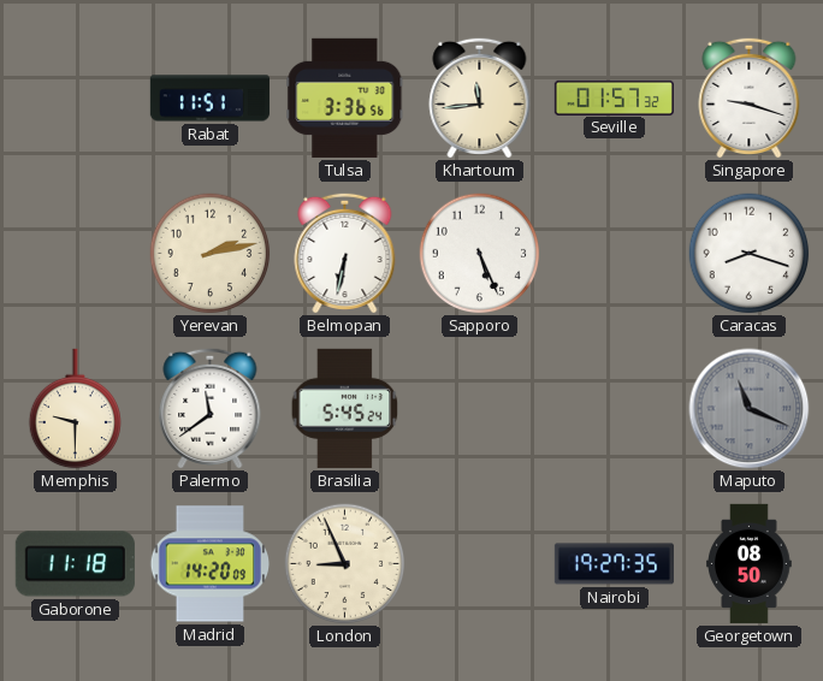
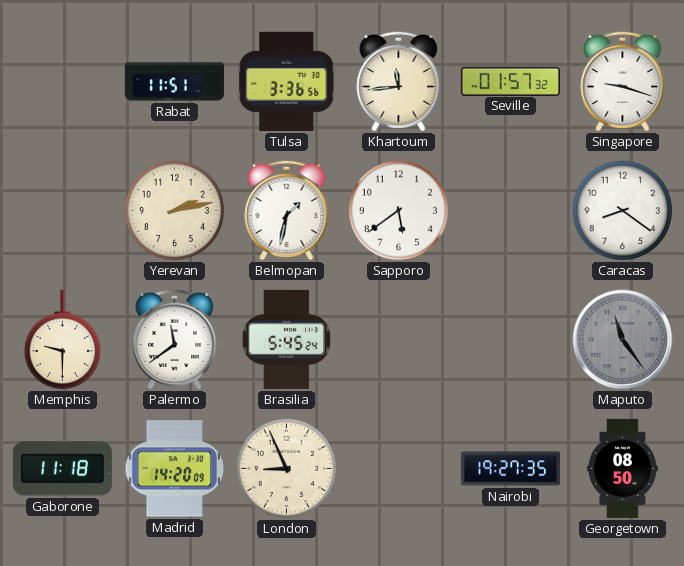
Belmopan: 6:32 -> 1:32 (287, 210)
Sapporo: 5:26 -> 5:39 (399, 211)
Caracas: 8:18 -> 8:21 (623, 211)
Maputo: 11:19 -> 11:24 (623, 340)
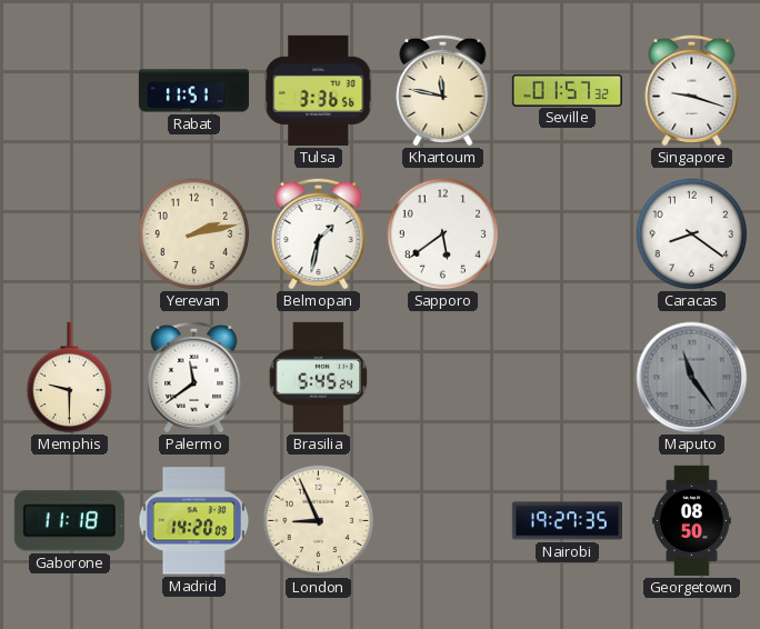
Khartoum: 11:44 -> 11:47 (443, 90)
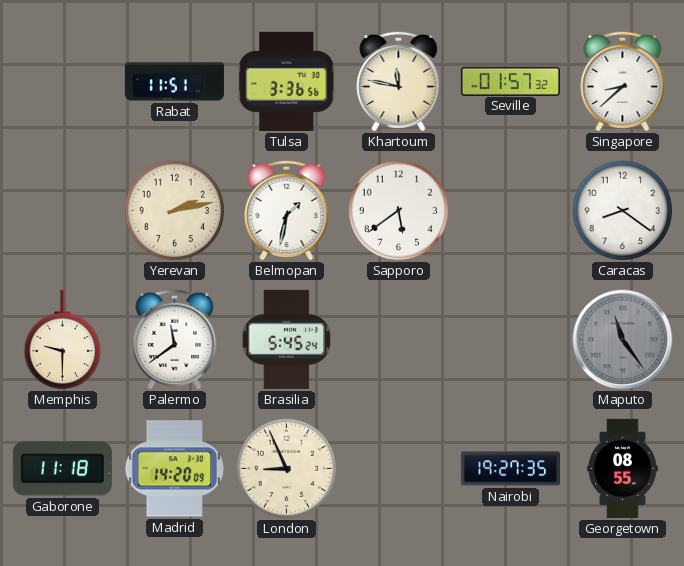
Singapore: 9:18 -> 8:38 (623, 81)
Georgetown: 08:50 -> 08:55 (623, 468)
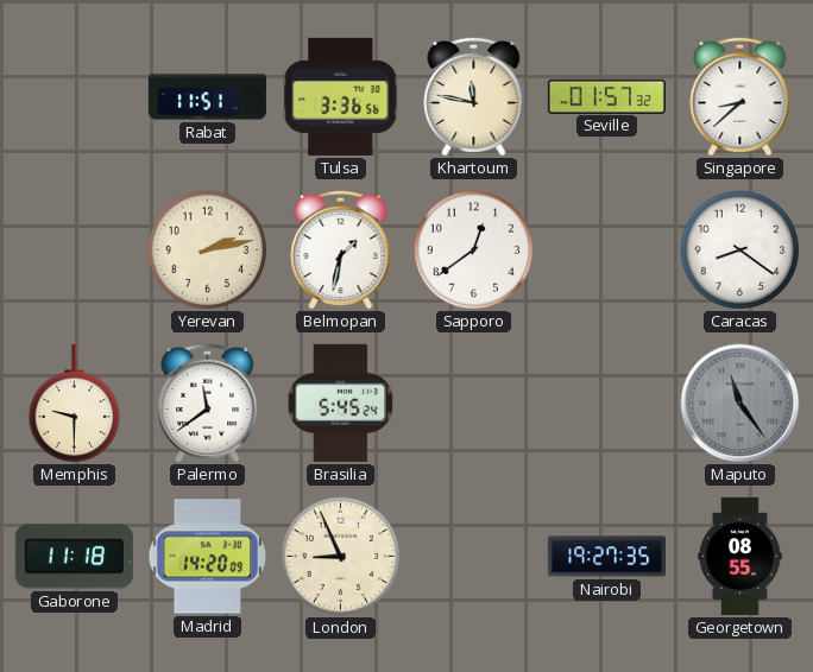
Sapporo: 5:39 -> 12:39 (474, 251)
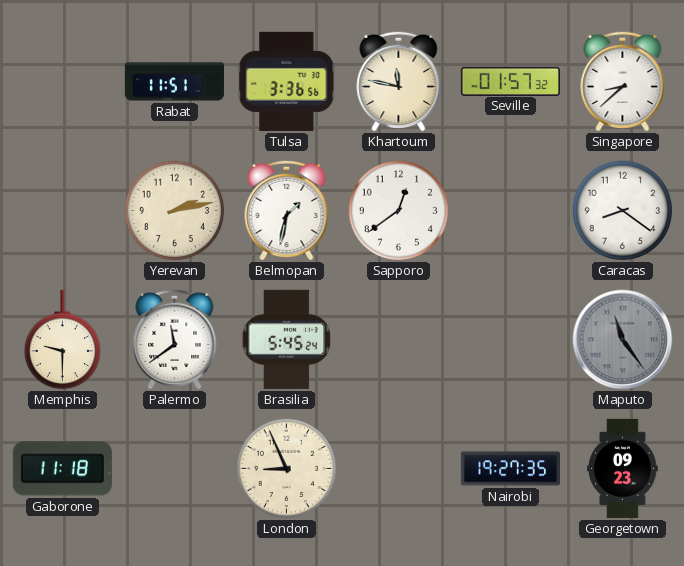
Madrid: 14:20 -> none (208, 557)
Georgetown: 08:55 -> 09:23 (623, 468)
